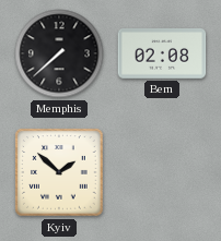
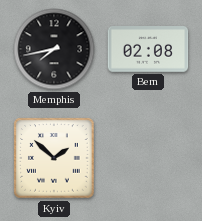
Memphis: 7:38 -> 7:43 (54, 49)
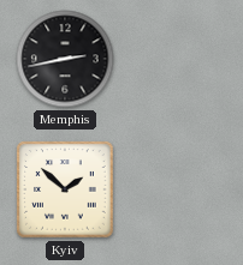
Memphis: 7:43 -> 2:43 (65, 59)
Bern: 02:08 -> none (148, 49)
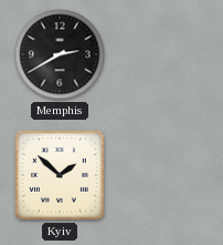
Memphis: 2:43 -> 2:40 (60, 54)
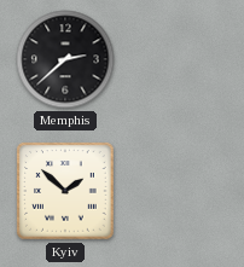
Memphis: 2:40 -> 2:38 (65, 59)
